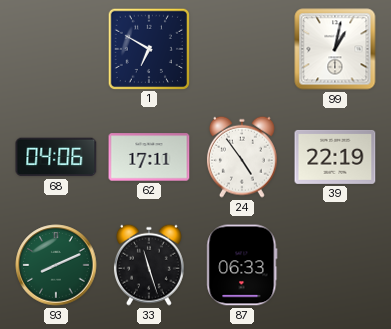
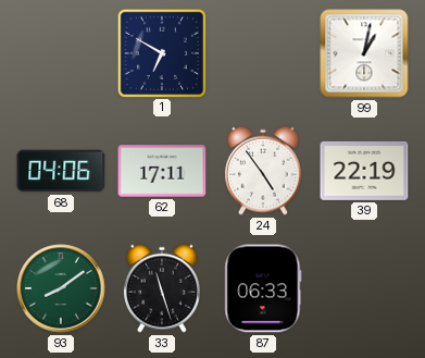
93: 8:11 -> 8:09 (61, 288)
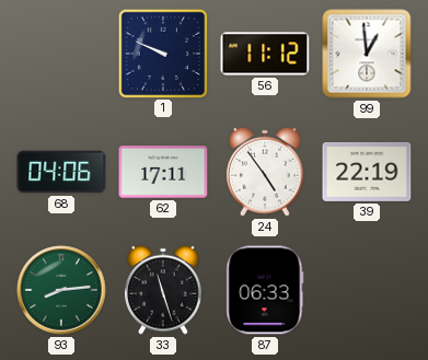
1: 6:50 -> 9:49 (162, 53)
56: none -> 11:12 (265, 54)
99: 1:02 -> 12:59 (367, 54)
93: 8:09 -> 8:14 (61, 290)
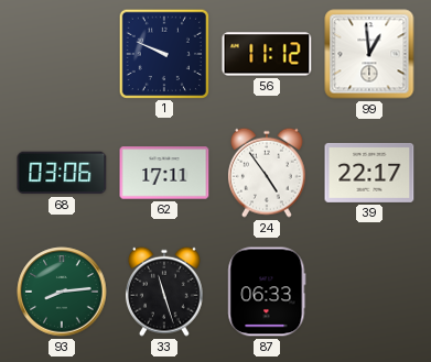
68: 04:06 -> 03:06 (62, 173)
39: 22:19 -> 22:17 (369, 173)
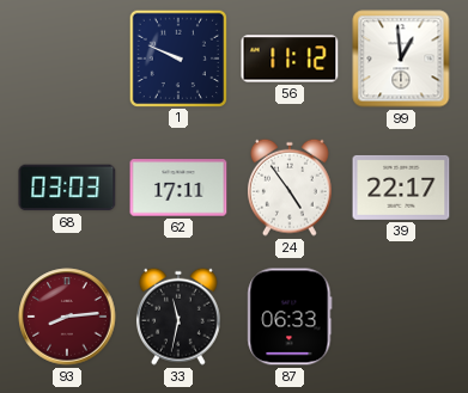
68: 03:06 -> 03:03 (67, 188)
93 dial: green -> burgundy (67, 317)
33: 11:27 -> 11:32 (178, 317)
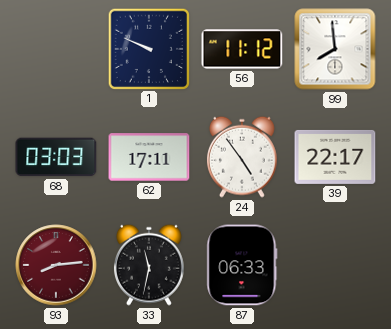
99: 12:59 -> 7:59 (335, 49)
